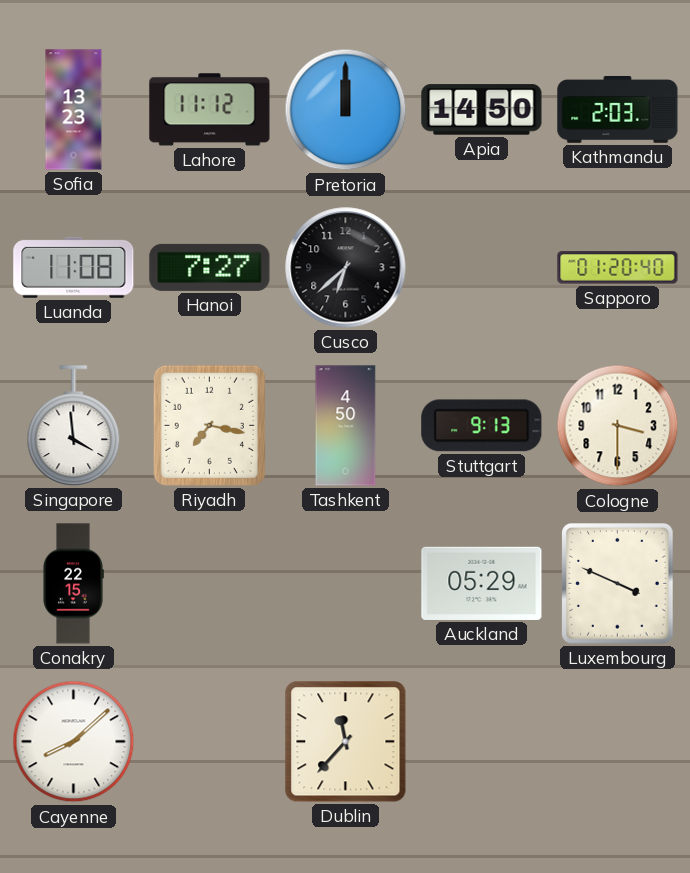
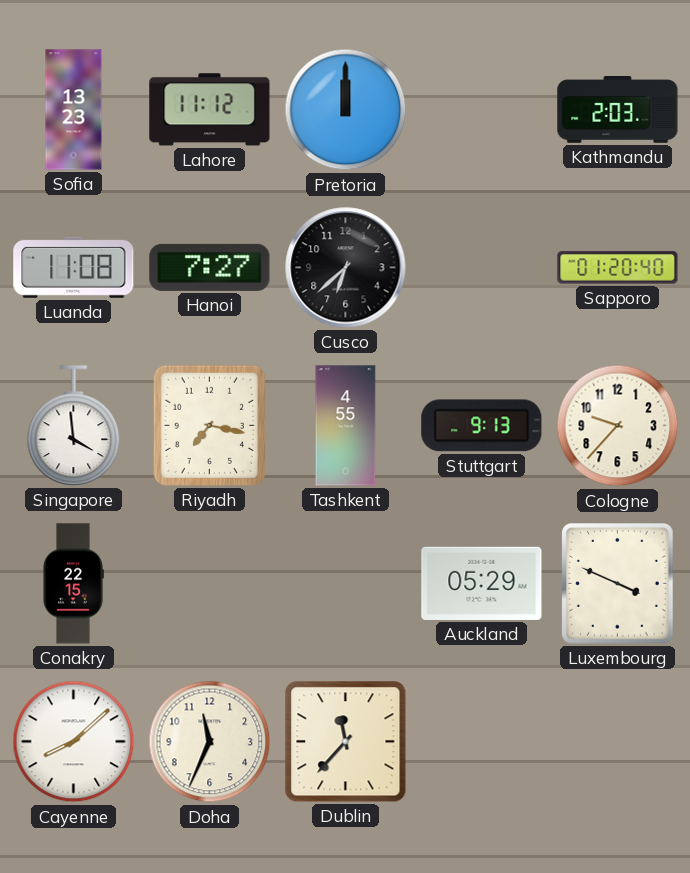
Apia: 14:50 -> none (482, 110)
Tashkent: 4:50 -> 4:55 (346, 426)
Cologne: 3:30 -> 9:37 (618, 426)
Doha: none -> 11:34 (210, 742)
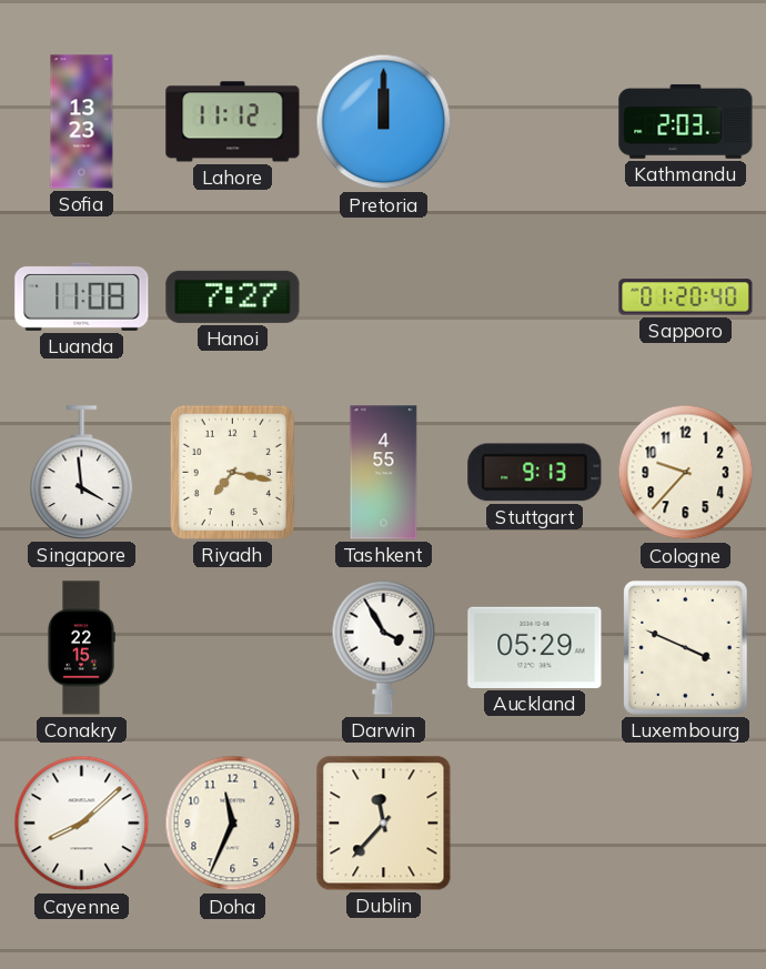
Cusco: 6:38 -> none (346, 268)
Darwin: none -> 3:55 (384, 647)
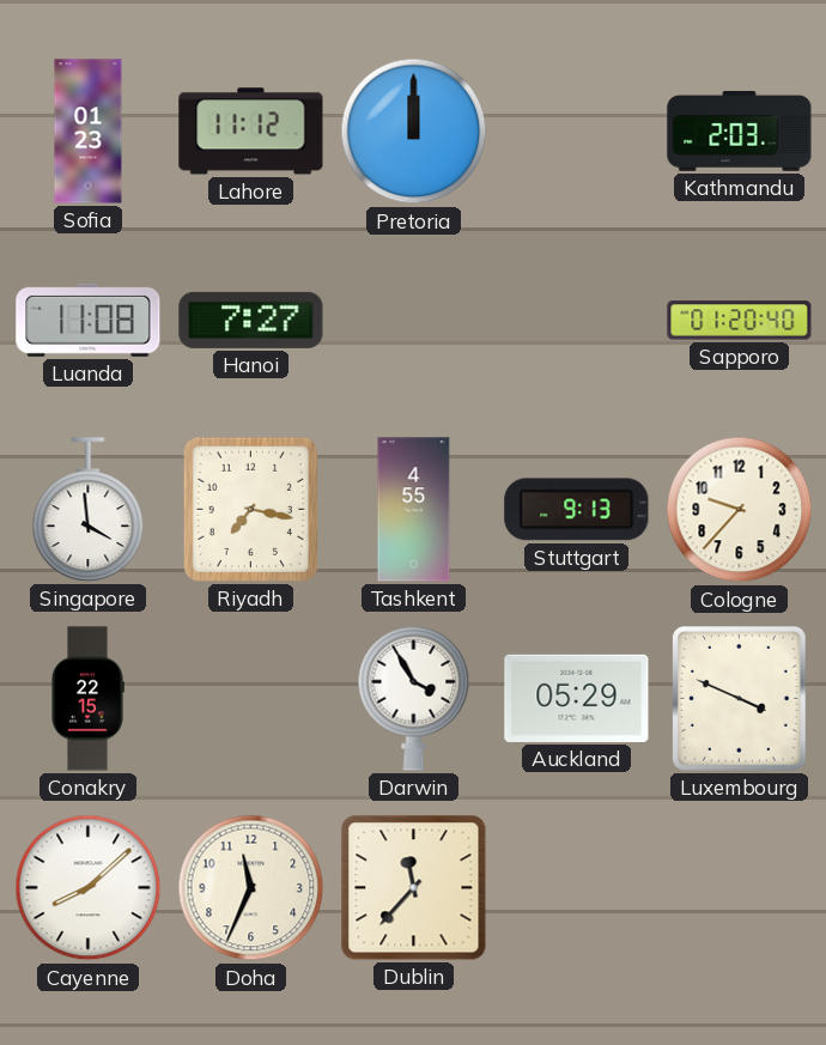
Sofia: 13:23 -> 01:23 (89, 132)
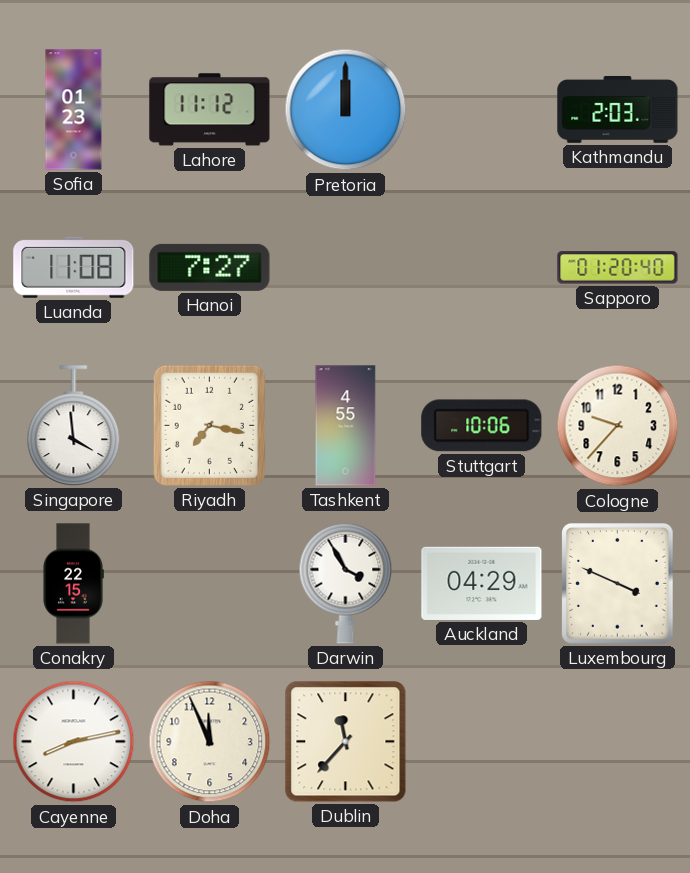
Stuttgart: 9:13 -> 10:06 (482, 426)
Auckland: 05:29 -> 04:29 (482, 583)
Cayenne: 8:08 -> 8:13 (74, 742)
Doha: 11:34 -> 11:56 (210, 742)
